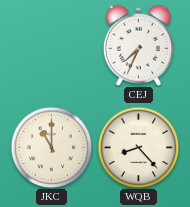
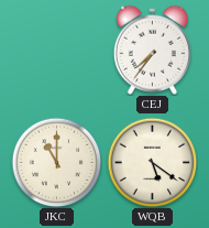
CEJ: 7:34 -> 7:36 (152, 50)
WQB: 8:23 -> 5:21 (152, 162)
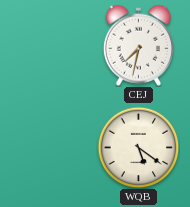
CEJ: 7:36 -> 7:32 (138, 45)
JKC: 11:00 -> none (56, 162)
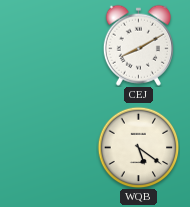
CEJ: 7:32 -> 8:10 (138, 45)
